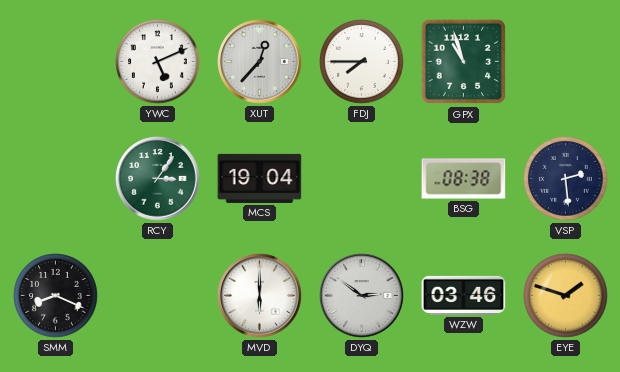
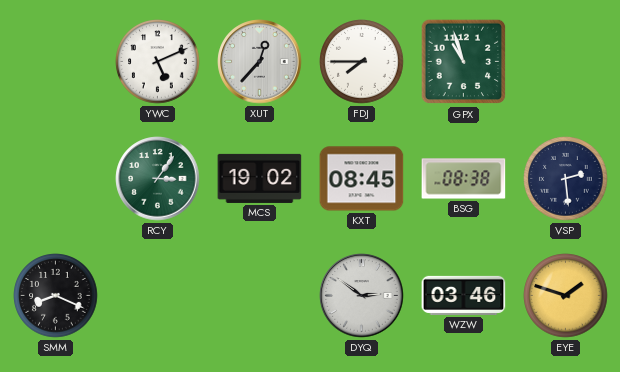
MCS: 19:04 -> 19:02 (260, 178)
KXT: none -> 08:45 (362, 179)
MVD: 6:00 -> none (260, 296)
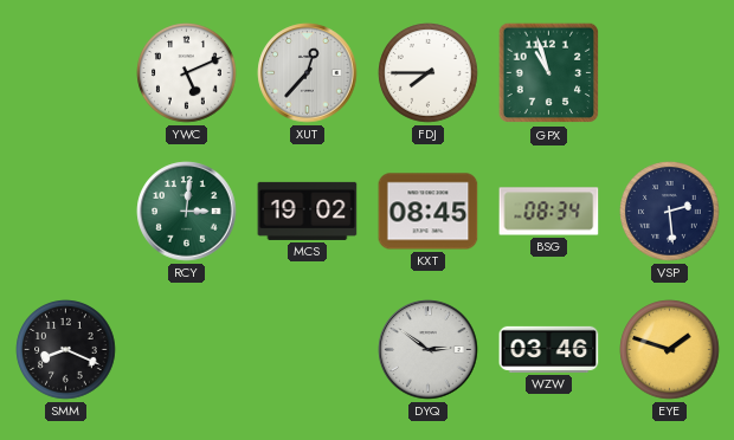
RCY: 3:06 -> 3:01 (187, 212)
BSG: 08:38 -> 08:34 (549, 212)
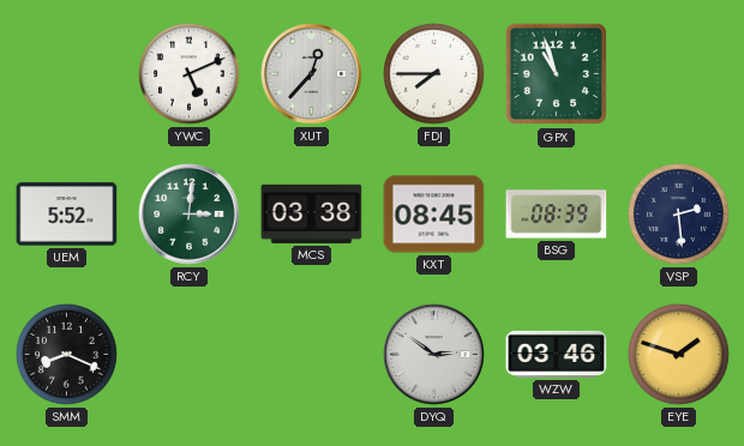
UEM: none -> 5:52 (67, 215)
MCS: 19:02 -> 03:38 (312, 213)
BSG: 08:34 -> 08:39 (557, 215)
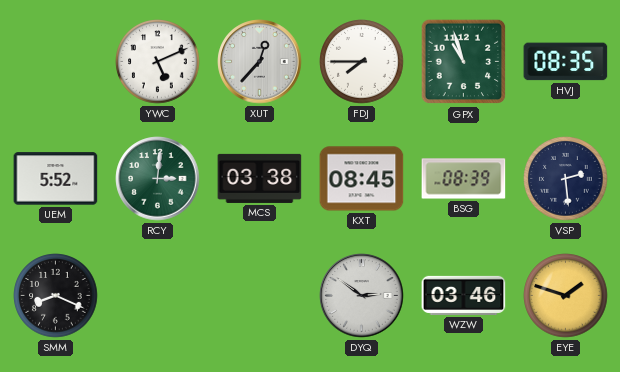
HVJ: none -> 08:35 (566, 62)
